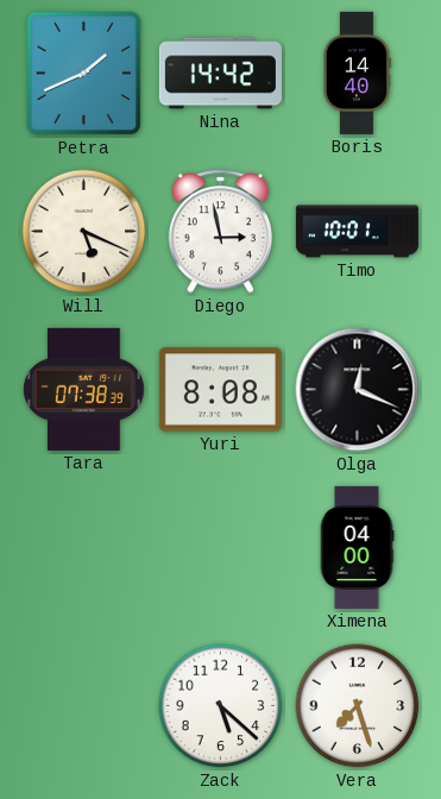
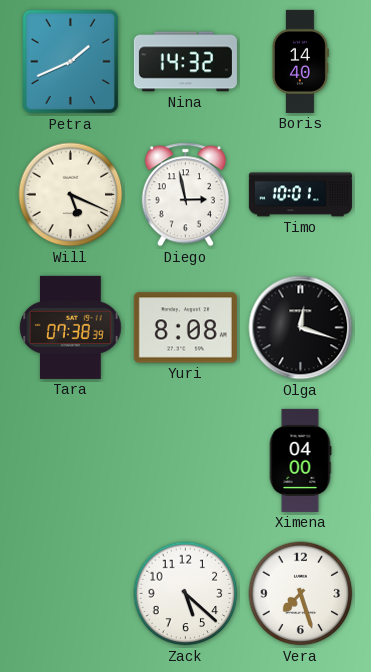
Nina: 14:42 -> 14:32 (185, 62)
Olga: 12:19 -> 12:18 (301, 328)
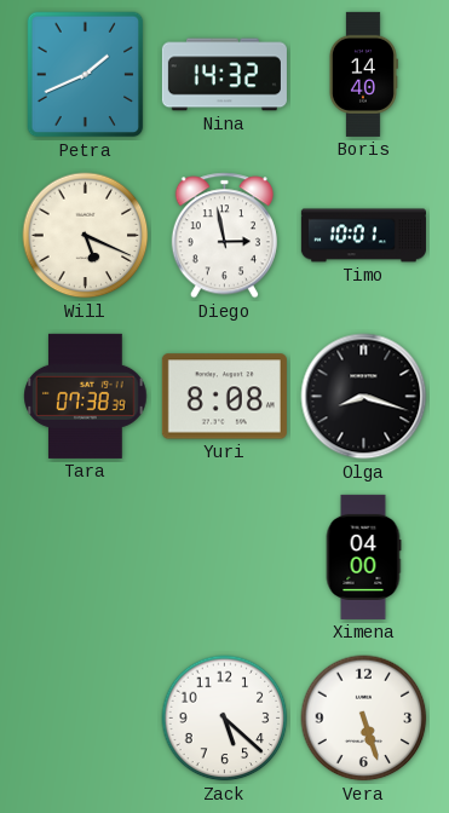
Olga: 12:18 -> 8:18 (364, 397)
Vera: 7:27 -> 5:27 (364, 719)
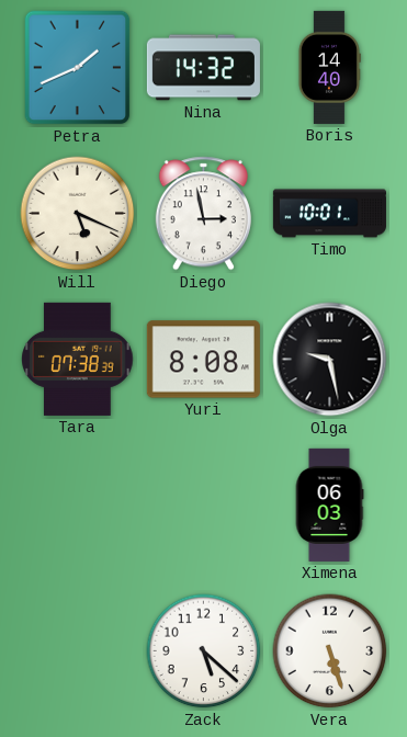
Olga: 8:18 -> 9:28 (330, 360)
Ximena: 04:00 -> 06:03 (329, 504)
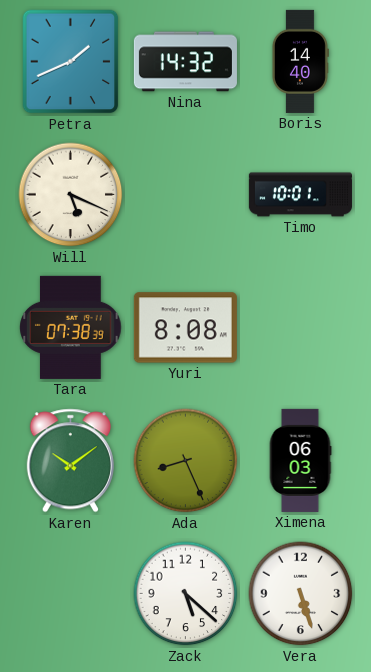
Diego: 2:58 -> none (203, 214)
Olga: 9:28 -> none (330, 360)
Karen: none -> 10:09 (70, 461)
Ada: none -> 8:26 (186, 461)
